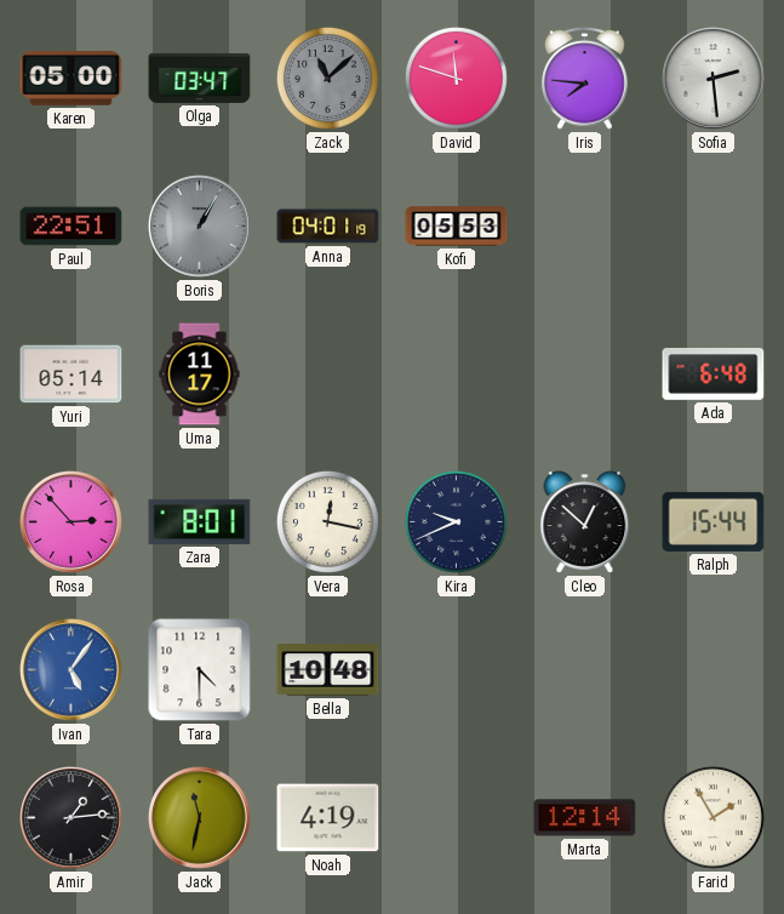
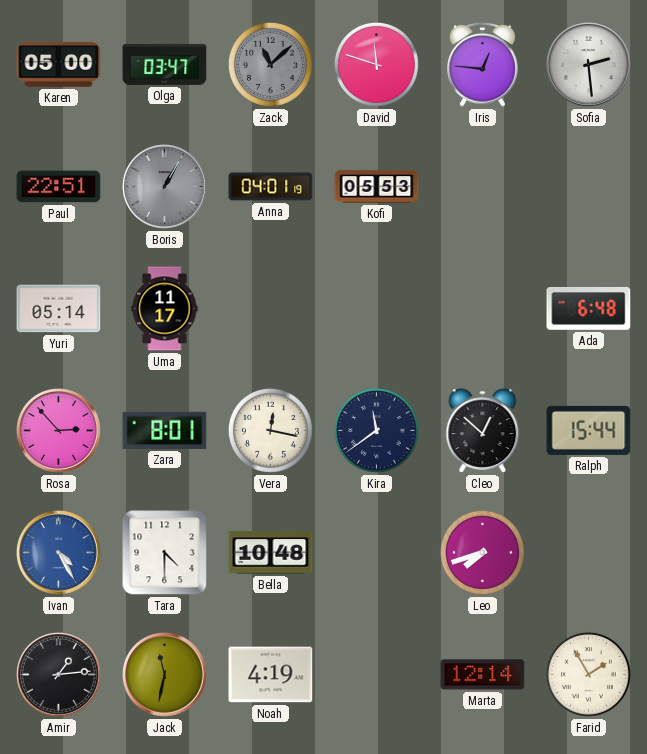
Iris: 7:46 -> 12:46 (483, 64)
Kira: 9:41 -> 11:39 (376, 430)
Ivan: 5:06 -> 4:25 (59, 553)
Leo: none -> 7:42 (482, 552)
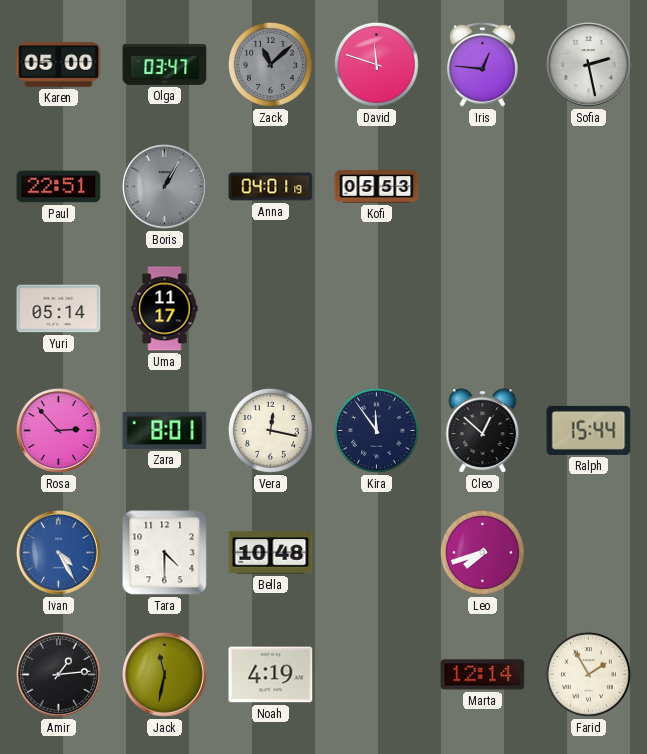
Sofia: 2:29 -> 2:28 (589, 65)
Ada: 6:48 -> none (589, 309)
Kira: 11:39 -> 11:54 (376, 430)
